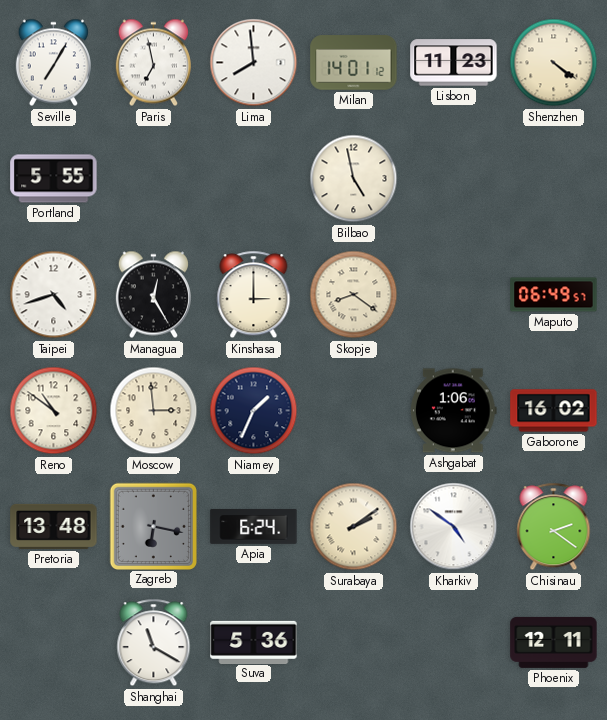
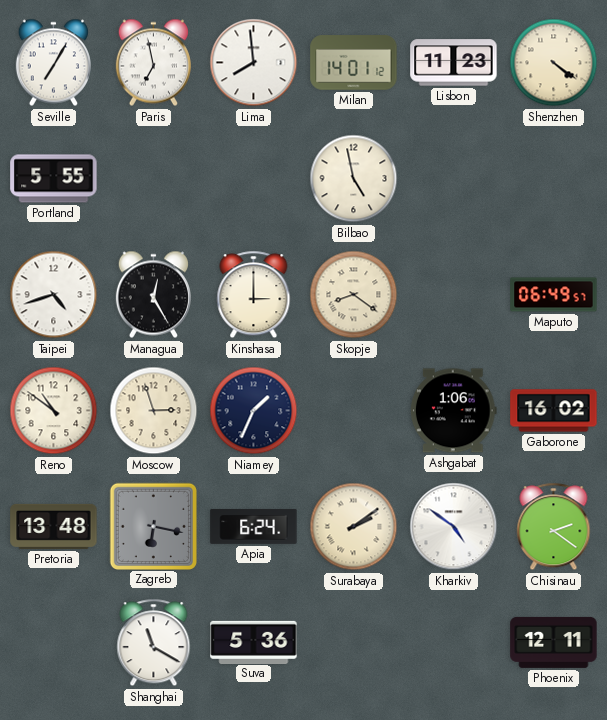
Moscow: 2:59 -> 2:57 (154, 411)
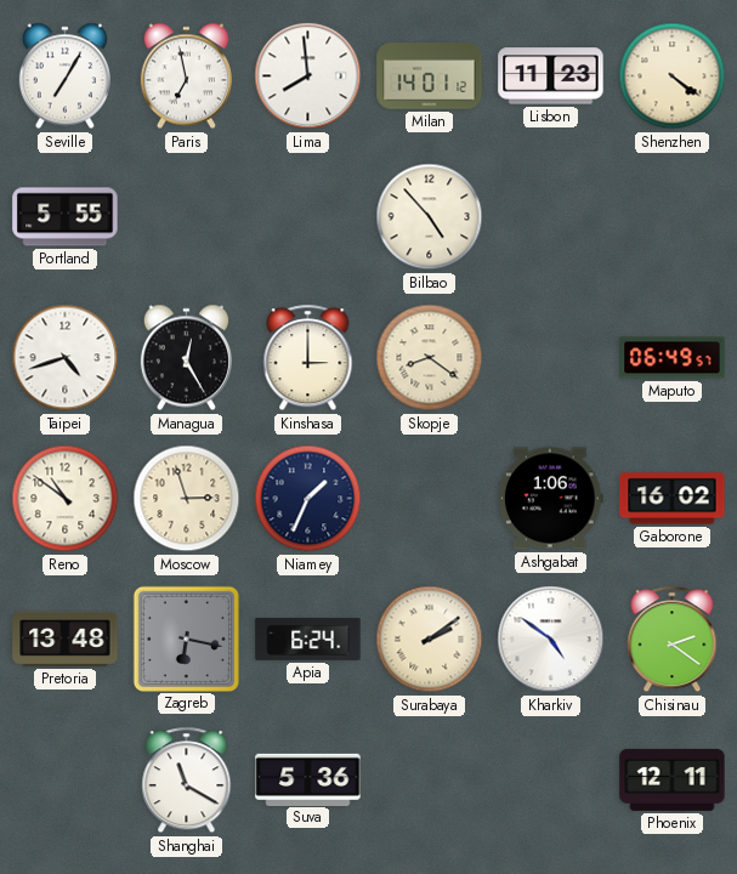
Bilbao: 4:58 -> 4:53 (430, 217)
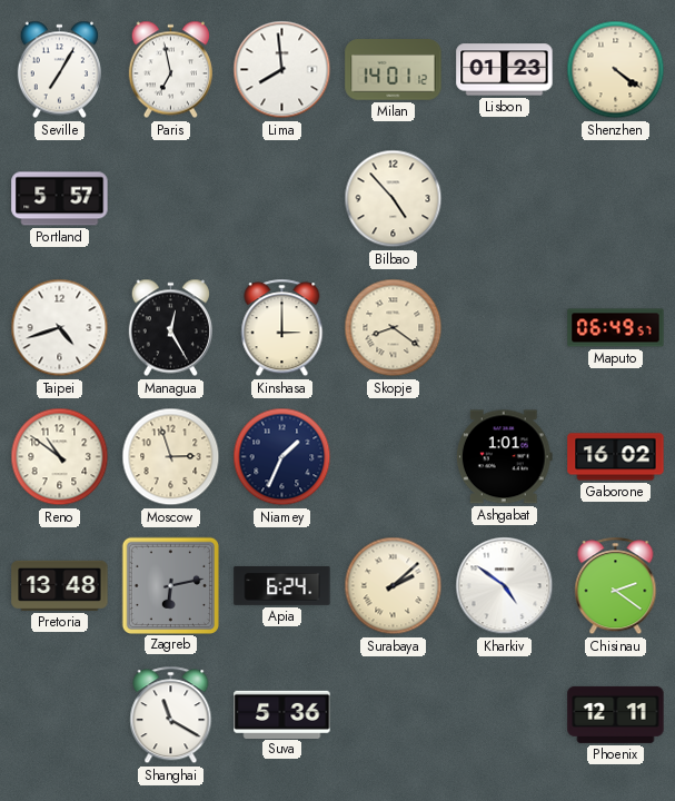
Lisbon: 11:23 -> 01:23 (505, 70)
Portland: 5:55 -> 5:57 (60, 199)
Ashgabat: 1:06 -> 1:01 (504, 457)
Zagreb: 6:17 -> 6:13 (170, 585)
Surabaya: 2:09 -> 2:08 (394, 586)
